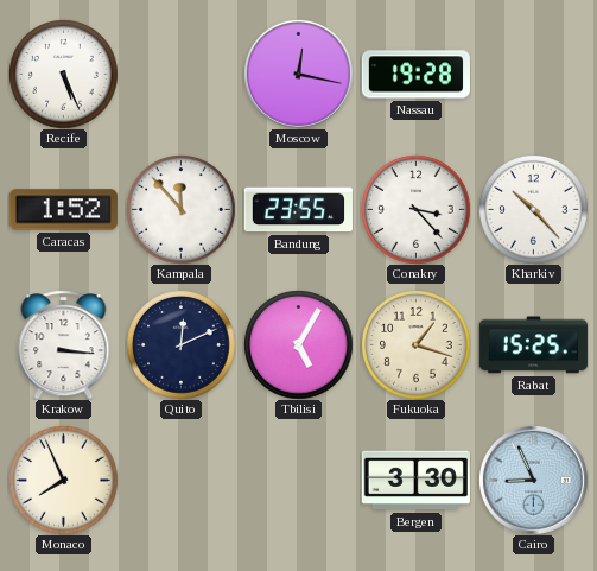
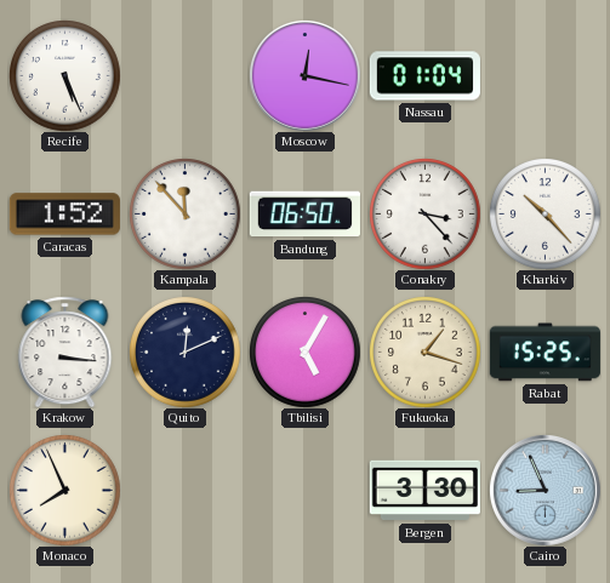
Nassau: 19:28 -> 01:04 (424, 76)
Bandung: 23:55 -> 06:50 (304, 215)
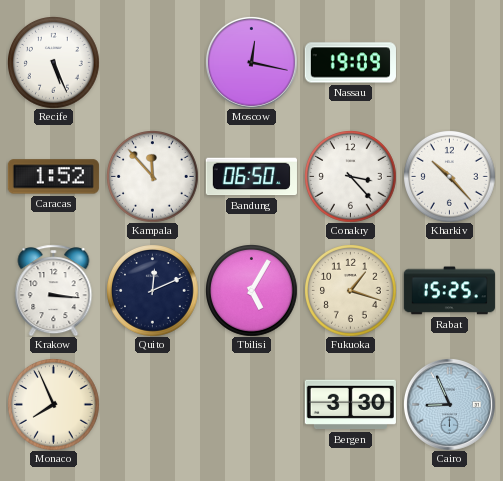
Nassau: 01:04 -> 19:09 (350, 63)
